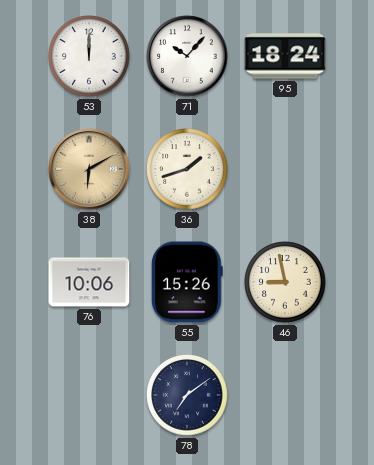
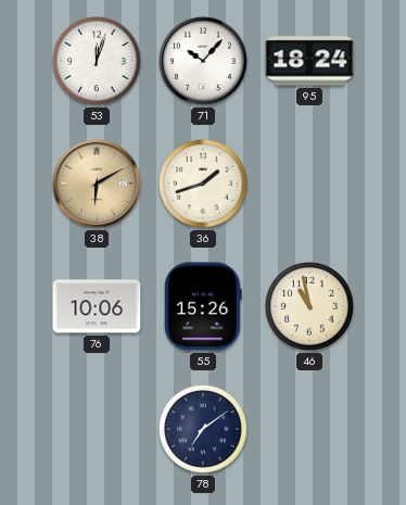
53: 12:00 -> 12:03 (97, 61)
46: 8:58 -> 10:58 (309, 306)
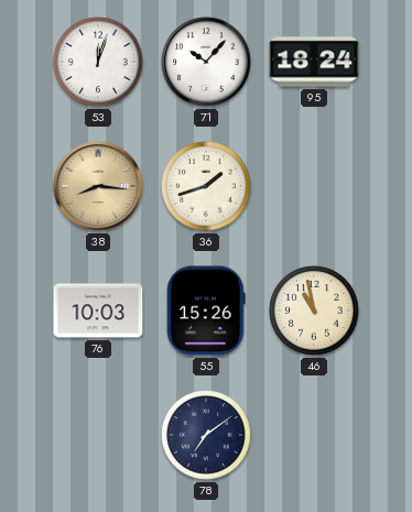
38: 6:10 -> 8:16 (98, 186)
76: 10:06 -> 10:03 (98, 311)
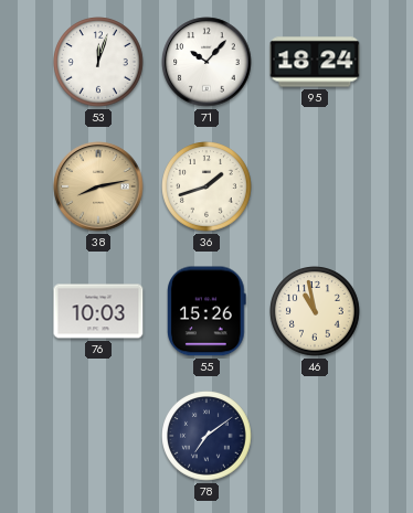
38: 8:16 -> 8:13 (98, 186)
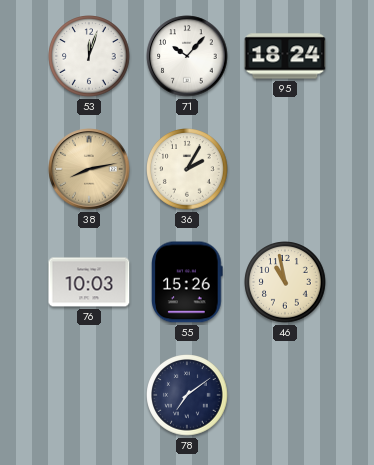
36: 1:42 -> 2:05 (187, 169)
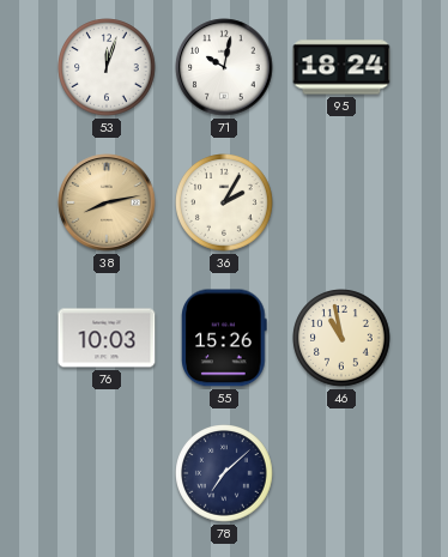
71: 10:07 -> 10:02 (224, 67)
78: 7:09 -> 7:08 (224, 473)
